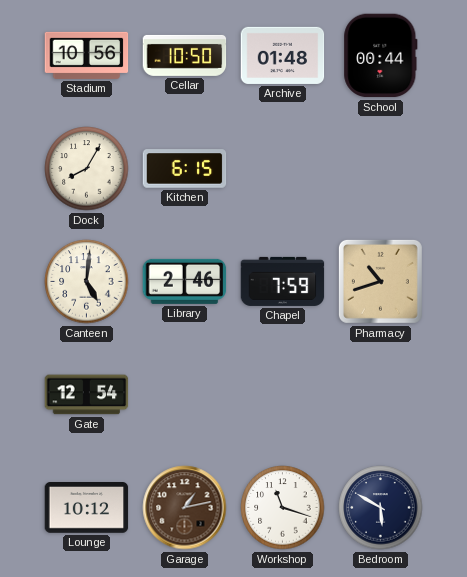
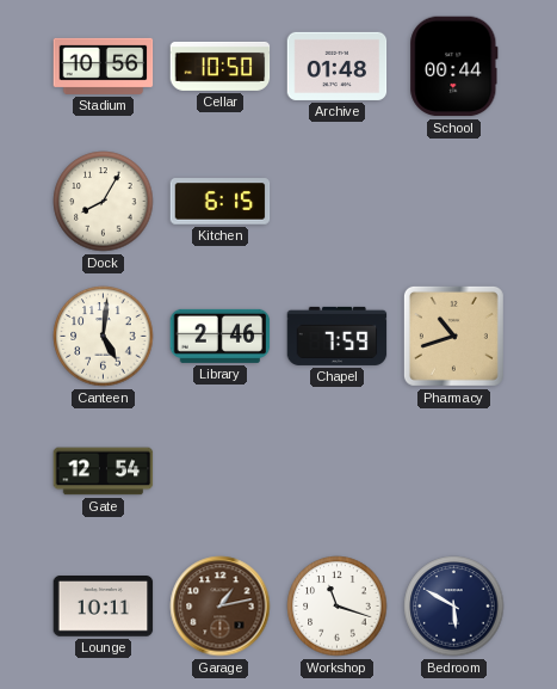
Lounge: 10:12 -> 10:11 (104, 607)
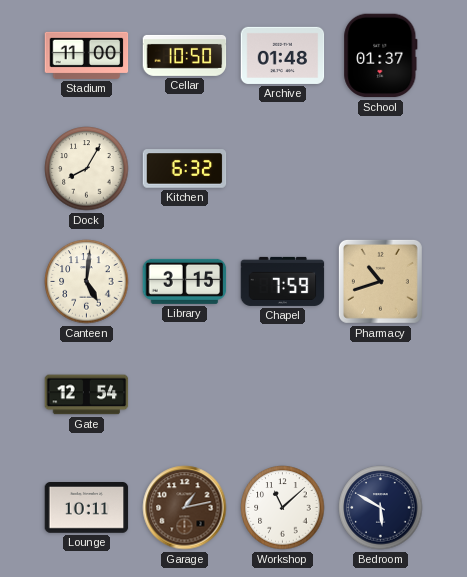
Stadium: 10:56 -> 11:00 (87, 55)
School: 00:44 -> 01:37 (381, 56)
Kitchen: 6:15 -> 6:32 (185, 169)
Library: 2:46 -> 3:15 (185, 281)
Workshop: 11:18 -> 11:08 (283, 508)
